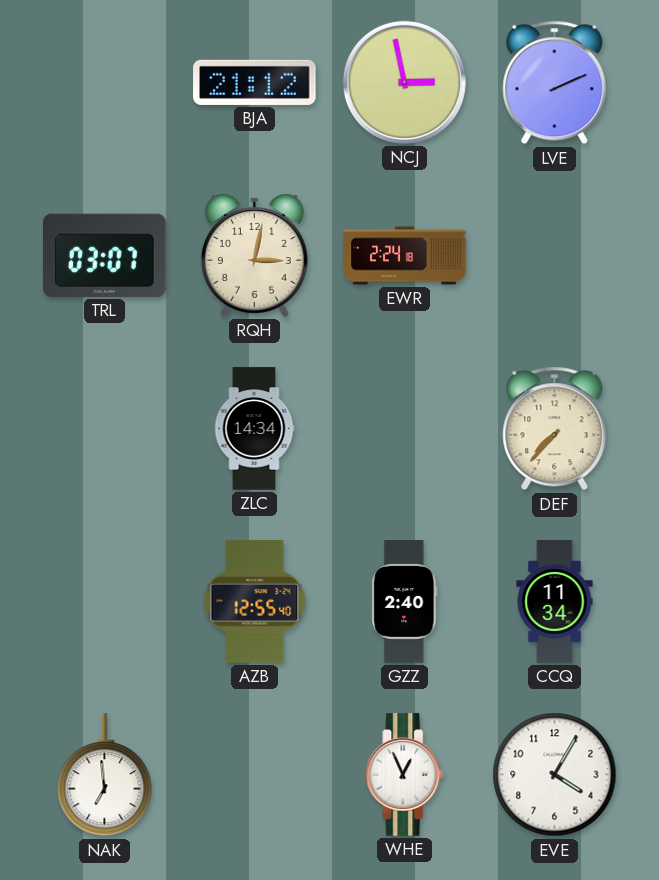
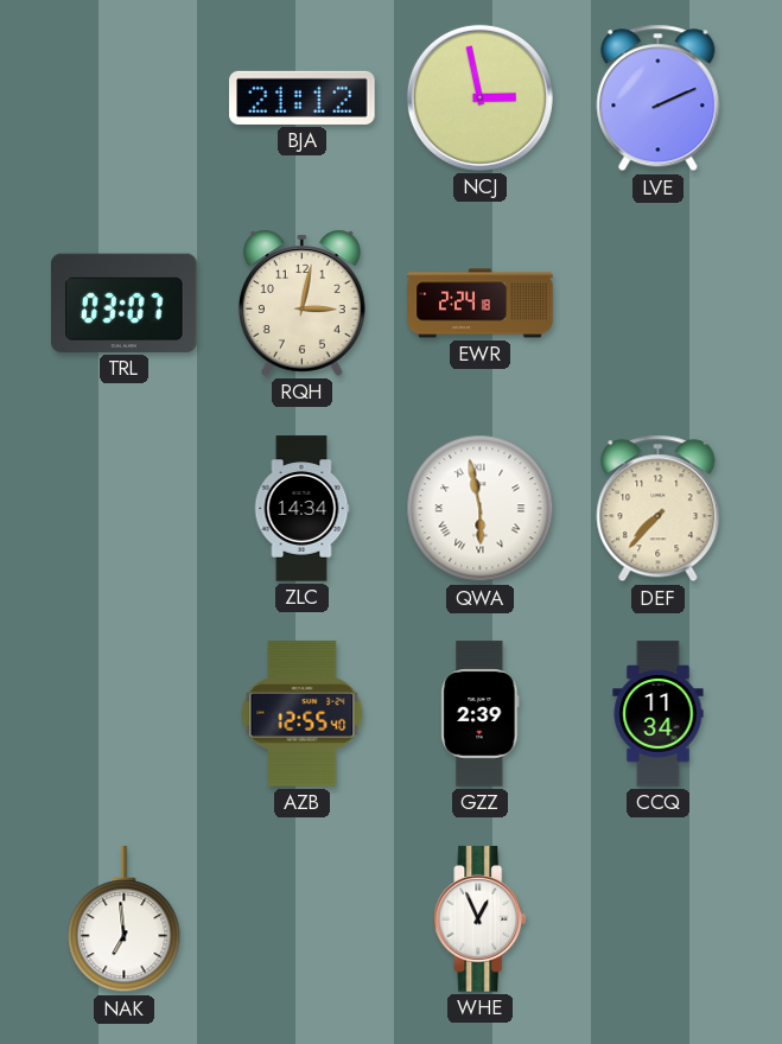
QWA: none -> 5:58 (481, 509)
GZZ: 2:40 -> 2:39 (481, 714)
EVE: 4:05 -> none (555, 775)
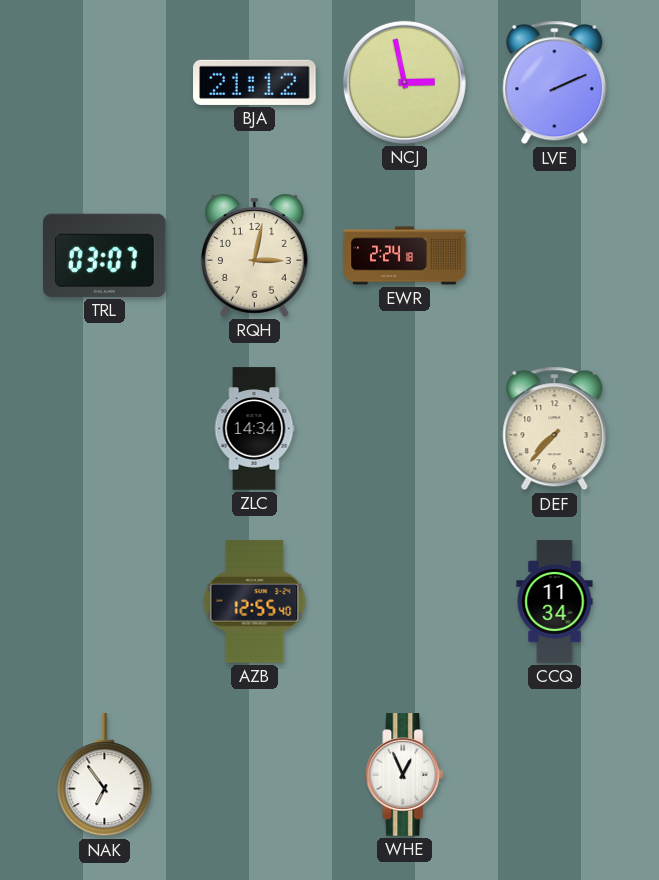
QWA: 5:58 -> none (481, 509)
GZZ: 2:39 -> none (481, 714)
NAK: 6:59 -> 6:54 (105, 775)
